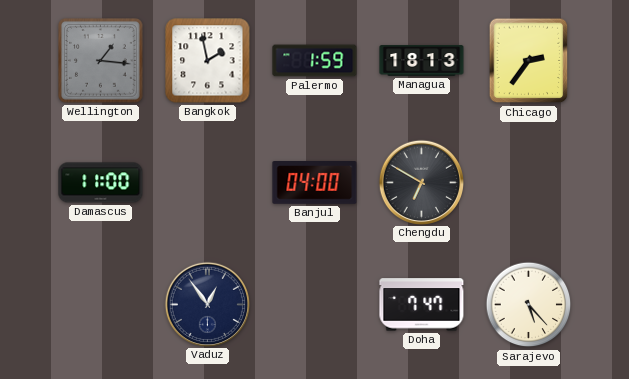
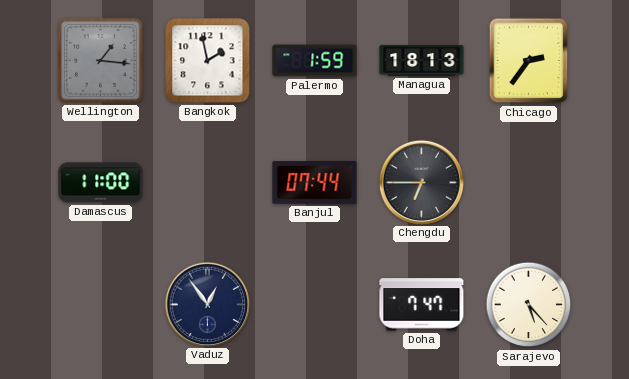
Banjul: 04:00 -> 07:44 (315, 183)
Chengdu: 6:50 -> 6:45 (421, 182)
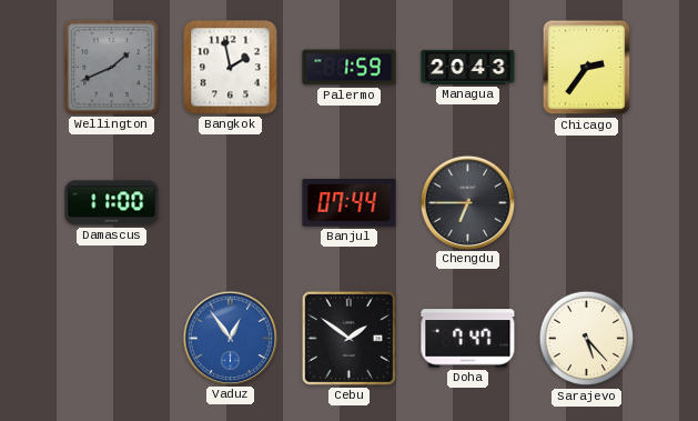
Wellington: 1:16 -> 1:41 (112, 68)
Managua: 18:13 -> 20:43 (468, 68)
Vaduz dial: navy -> blue (230, 338)
Cebu: none -> 1:51 (348, 338)
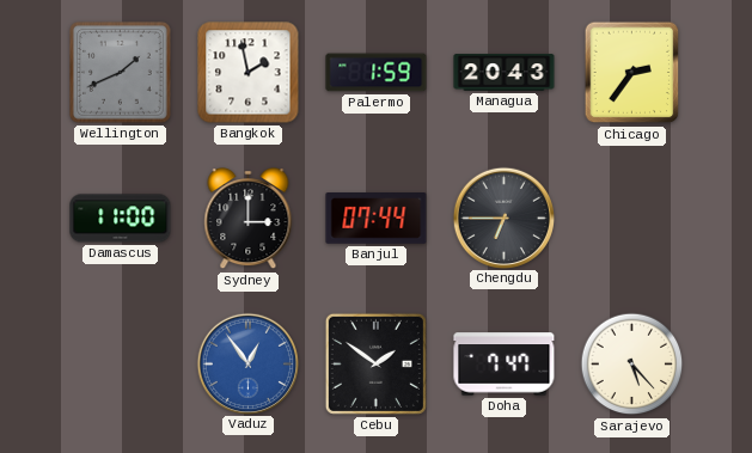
Sydney: none -> 3:00 (249, 219)
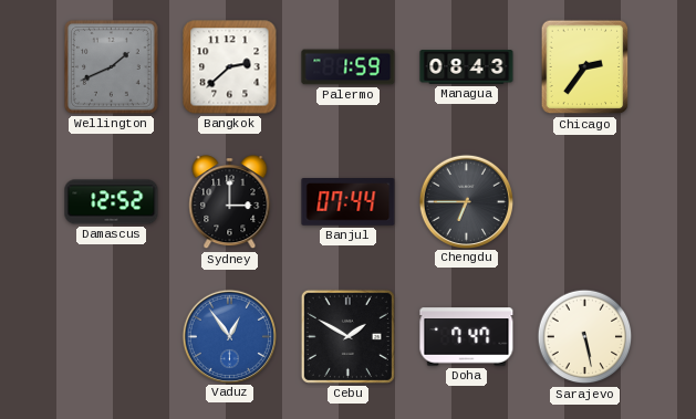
Bangkok: 1:58 -> 2:38 (230, 67)
Managua: 20:43 -> 08:43 (467, 67)
Damascus: 11:00 -> 12:52 (112, 202)
Cebu: 1:51 -> 1:50 (347, 336)
Sarajevo: 5:23 -> 5:28 (585, 337)
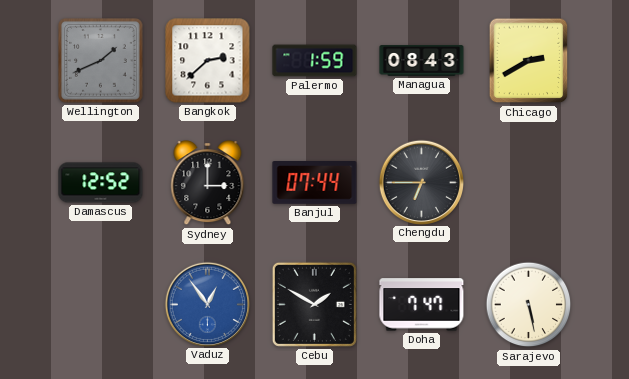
Chicago: 2:36 -> 2:40 (529, 61)
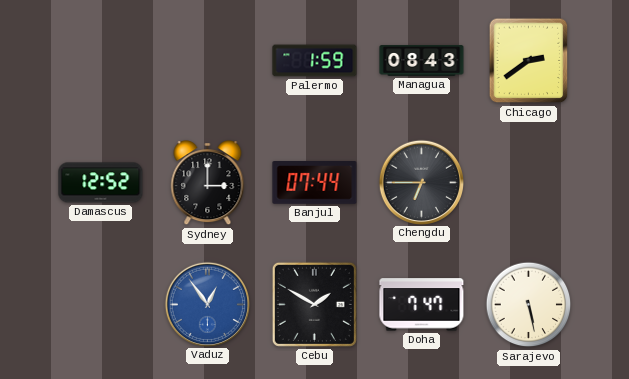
Wellington: 1:41 -> none (101, 61)
Bangkok: 2:38 -> none (208, 61)
Chicago: 2:40 -> 2:39 (529, 61)
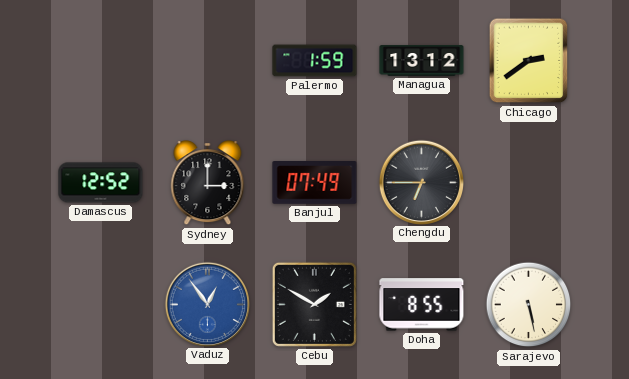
Managua: 08:43 -> 13:12 (422, 61)
Banjul: 07:44 -> 07:49 (315, 183)
Doha: 7:47 -> 8:55 (422, 305)
